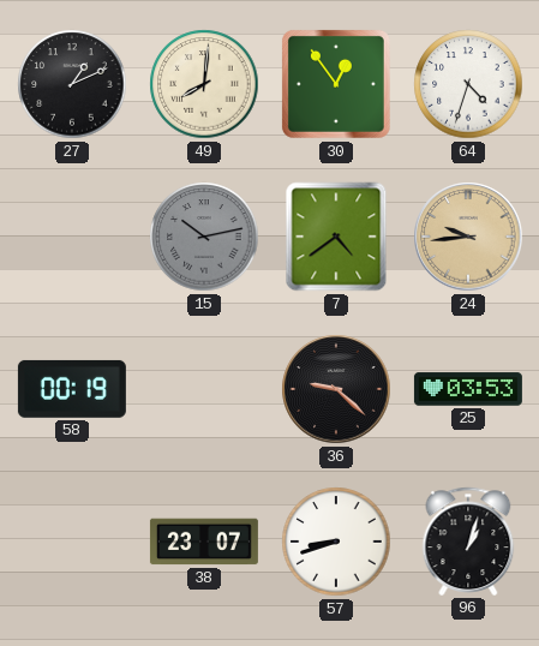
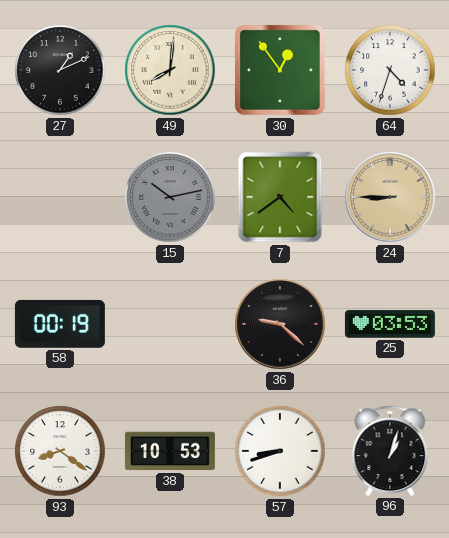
24: 9:44 -> 8:45 (390, 197)
93: none -> 8:21 (60, 451)
38: 23:07 -> 10:53 (170, 451)
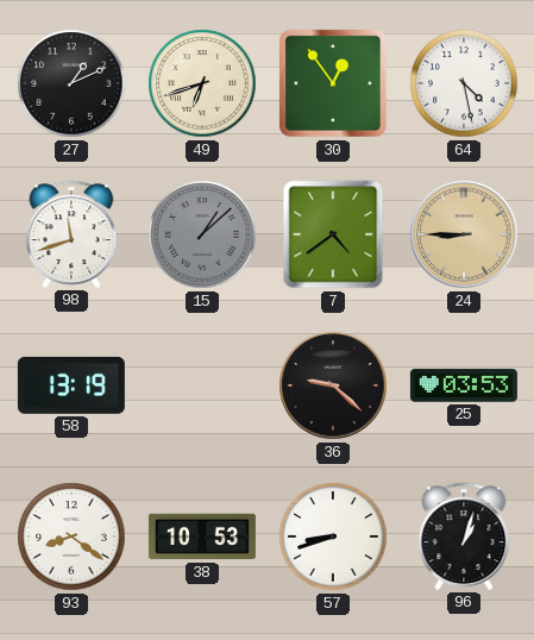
49: 8:01 -> 6:42 (202, 83)
64: 4:33 -> 4:28 (464, 83)
98: none -> 11:42 (71, 234)
15: 10:13 -> 1:08 (202, 234)
58: 00:19 -> 13:19 (71, 385)
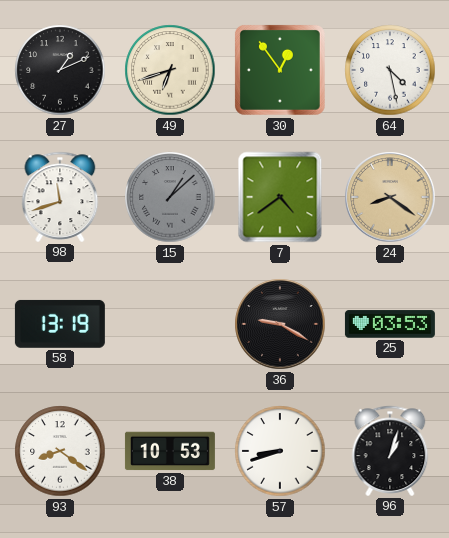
24: 8:45 -> 8:21 (390, 197)
36: 9:22 -> 9:20 (280, 324)
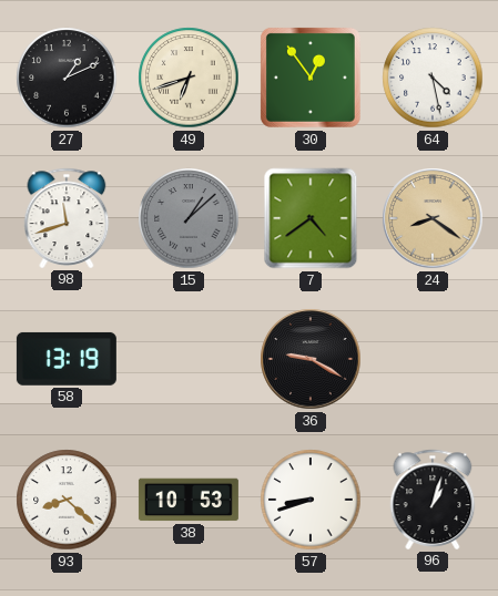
25: 03:53 -> none (390, 324)
93: 8:21 -> 8:22 (67, 500)
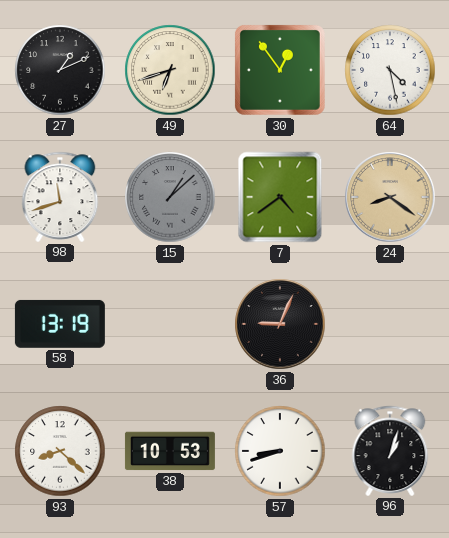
36: 9:20 -> 9:04 (280, 324)
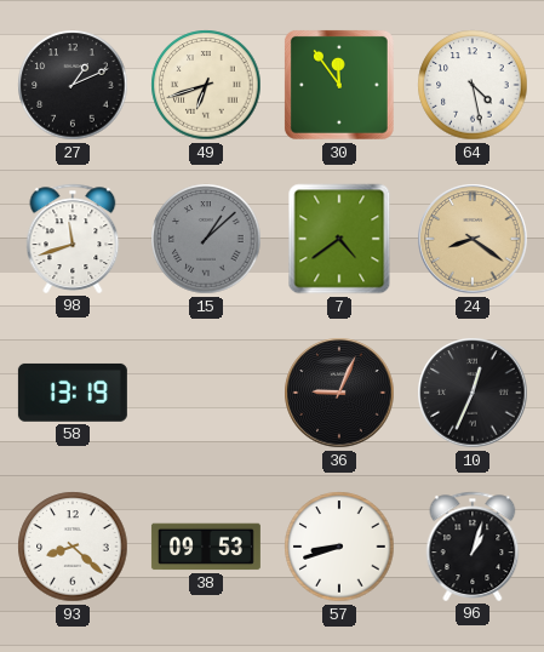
30: 12:54 -> 11:54 (339, 85)
10: none -> 12:34 (473, 393)
38: 10:53 -> 09:53 (206, 547)
